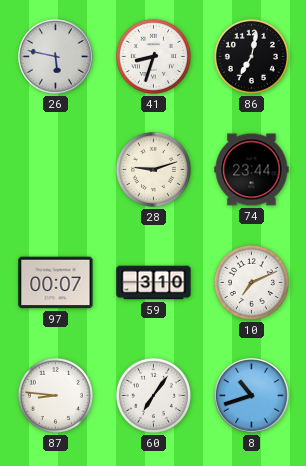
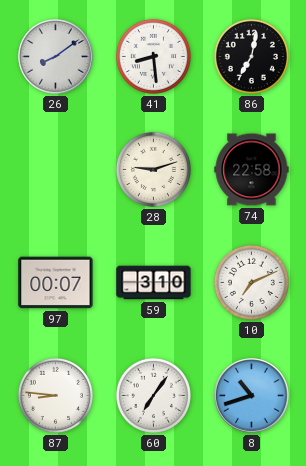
26: 5:47 -> 8:09 (56, 57)
41: 8:33 -> 8:29 (153, 56)
74: 23:44 -> 22:58 (252, 170)
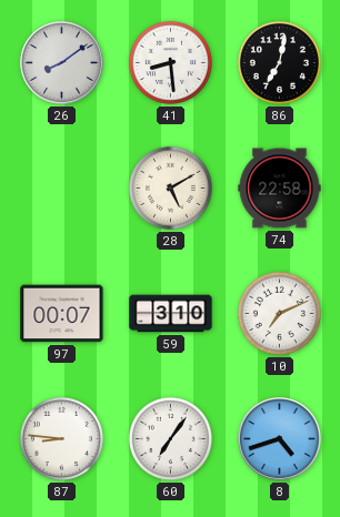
28: 9:12 -> 5:10 (170, 187)
8: 10:42 -> 4:42 (280, 439)
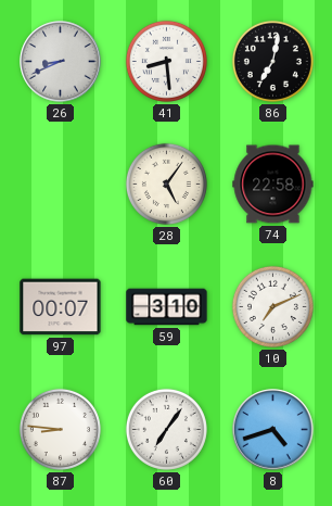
26: 8:09 -> 8:41 (61, 62)
28: 5:10 -> 5:06 (166, 184)
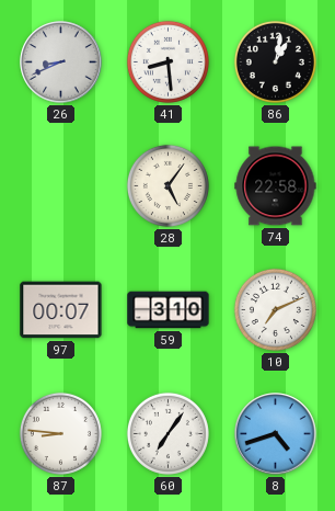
86: 7:02 -> 1:02 (275, 61)
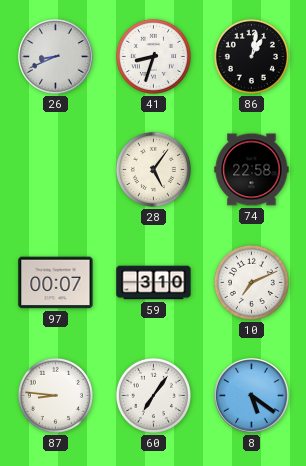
41: 8:29 -> 8:33 (153, 56)
8: 4:42 -> 5:21 (252, 396)
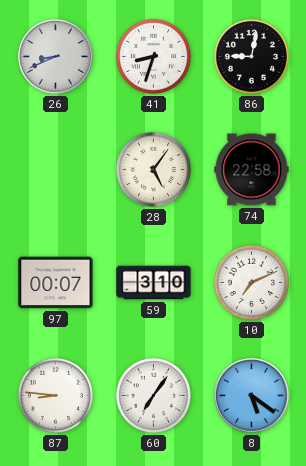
86: 1:02 -> 9:02 (251, 56)
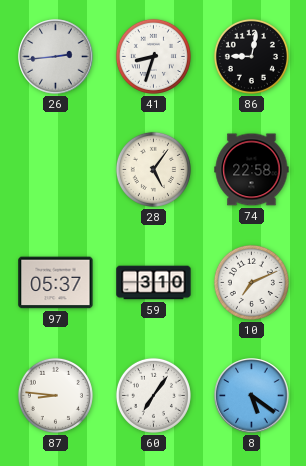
26: 8:41 -> 2:44 (56, 57)
97: 00:07 -> 05:37 (56, 283)
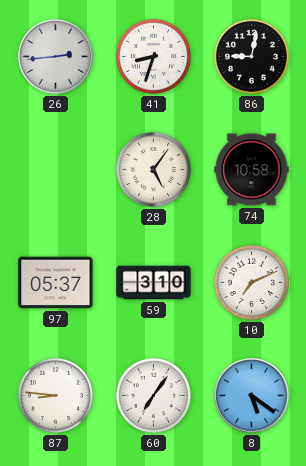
74: 22:58 -> 10:58 (252, 170)
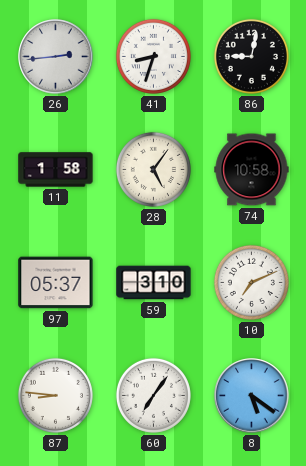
11: none -> 1:58 (56, 170)
